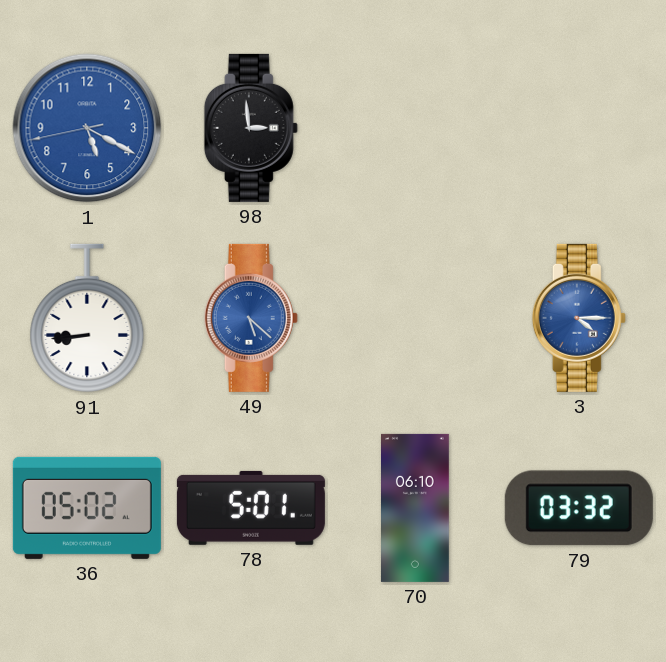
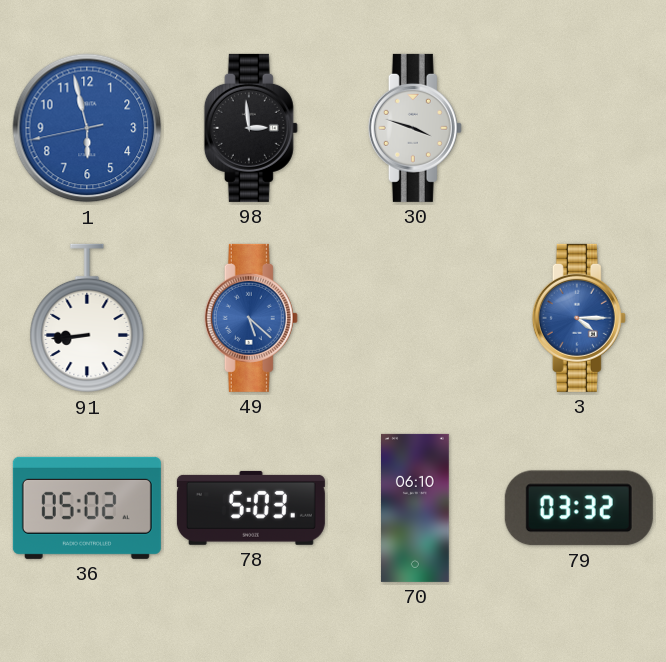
1: 5:19 -> 5:57 (87, 128)
30: none -> 3:48 (415, 128)
78: 5:01 -> 5:03 (251, 508)
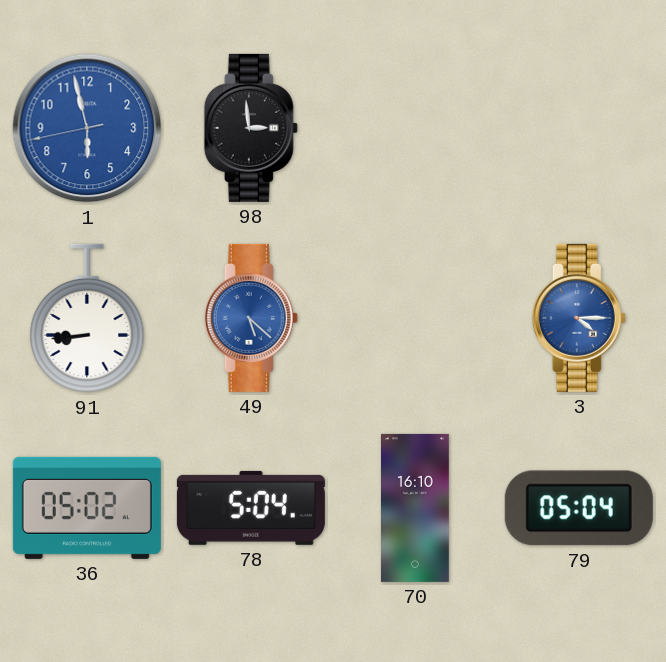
30: 3:48 -> none (415, 128)
78: 5:03 -> 5:04 (251, 508)
70: 06:10 -> 16:10 (416, 508)
79: 03:32 -> 05:04 (579, 508)
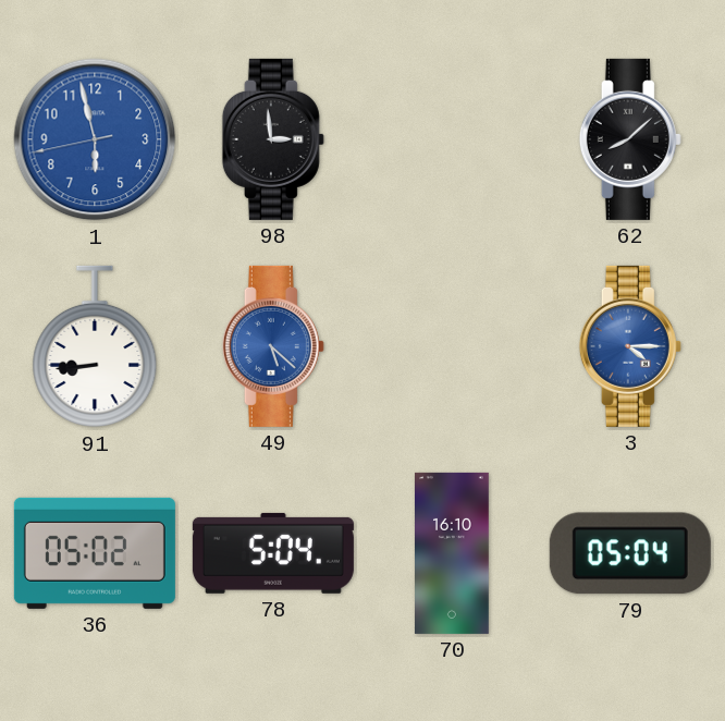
62: none -> 8:08 (630, 139)
